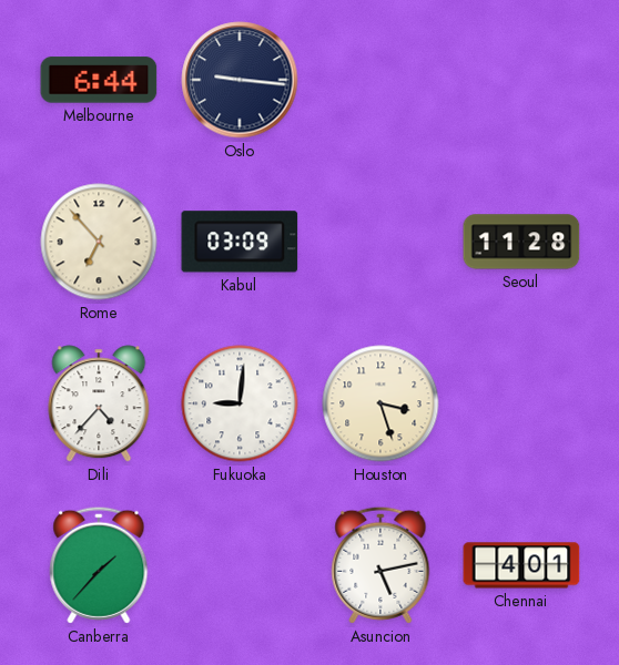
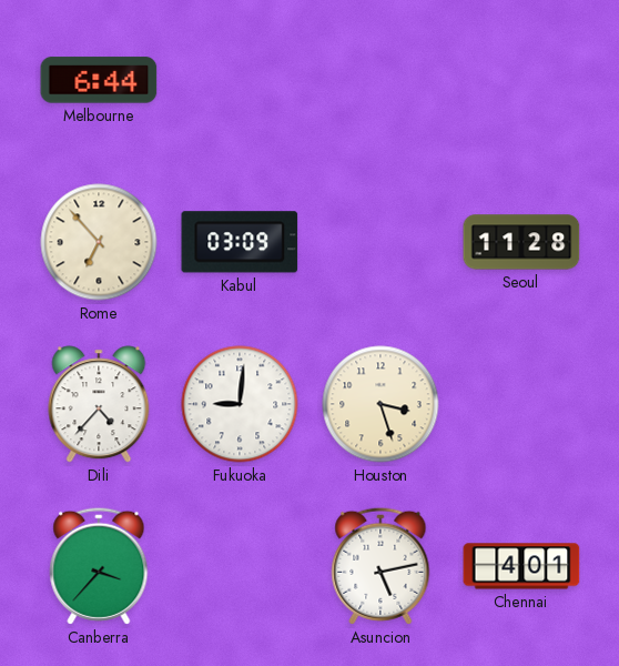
Oslo: 9:16 -> none (240, 80)
Canberra: 1:37 -> 3:37 (99, 566)
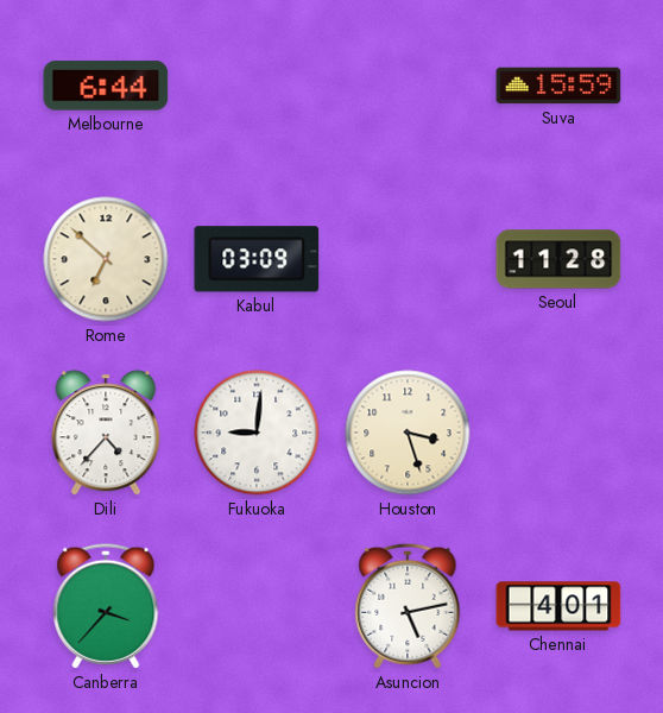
Suva: none -> 15:59 (558, 86)
Rome: 6:53 -> 6:52 (106, 259)
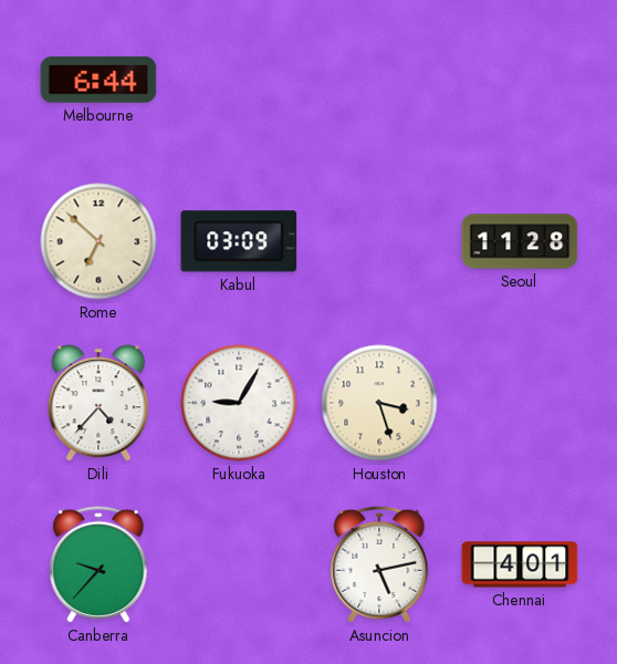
Suva: 15:59 -> none (558, 86)
Fukuoka: 9:01 -> 9:05 (239, 403)
Canberra: 3:37 -> 9:37 (98, 564)
